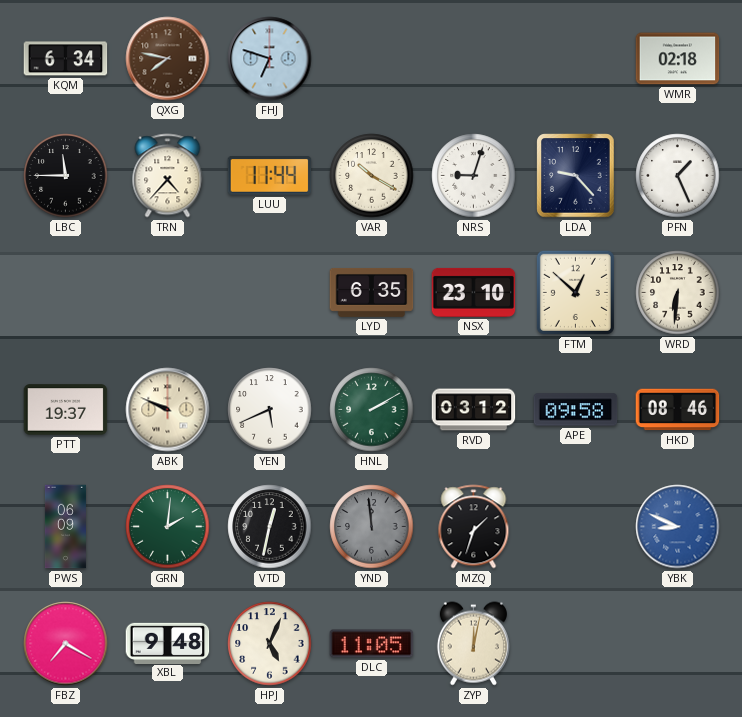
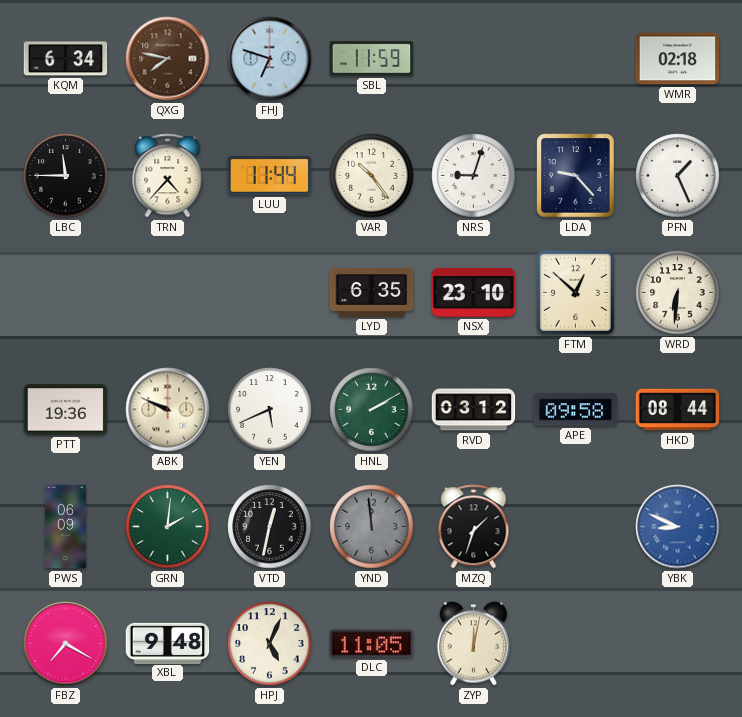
SBL: none -> 11:59 (372, 59)
VAR: 10:20 -> 10:24 (372, 176)
PTT: 19:37 -> 19:36 (66, 410)
HKD: 08:46 -> 08:44 (678, 410)
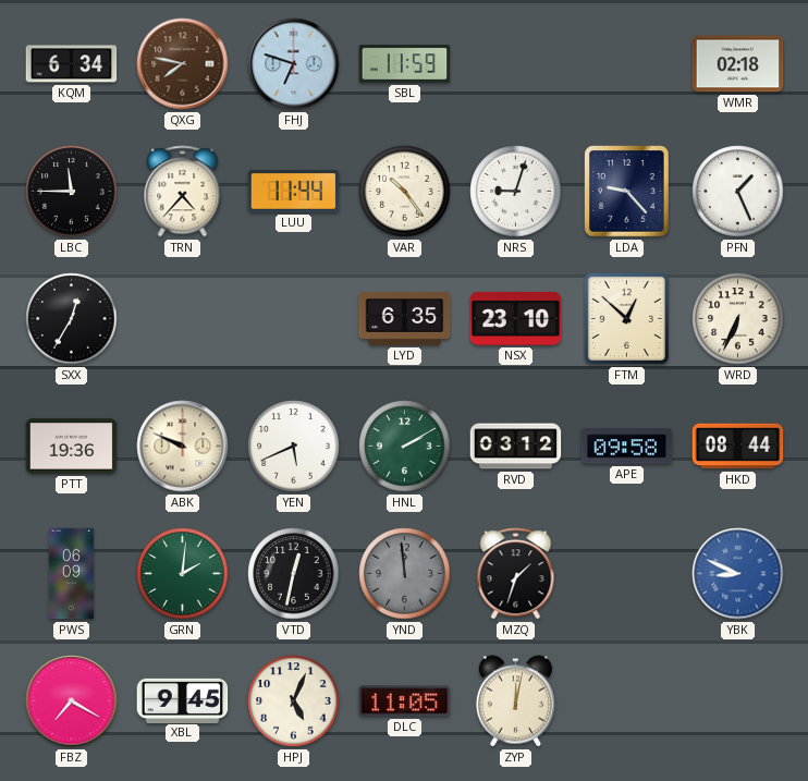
SXX: none -> 12:35 (72, 319)
WRD: 6:31 -> 6:34 (738, 319)
XBL: 9:48 -> 9:45 (183, 700)
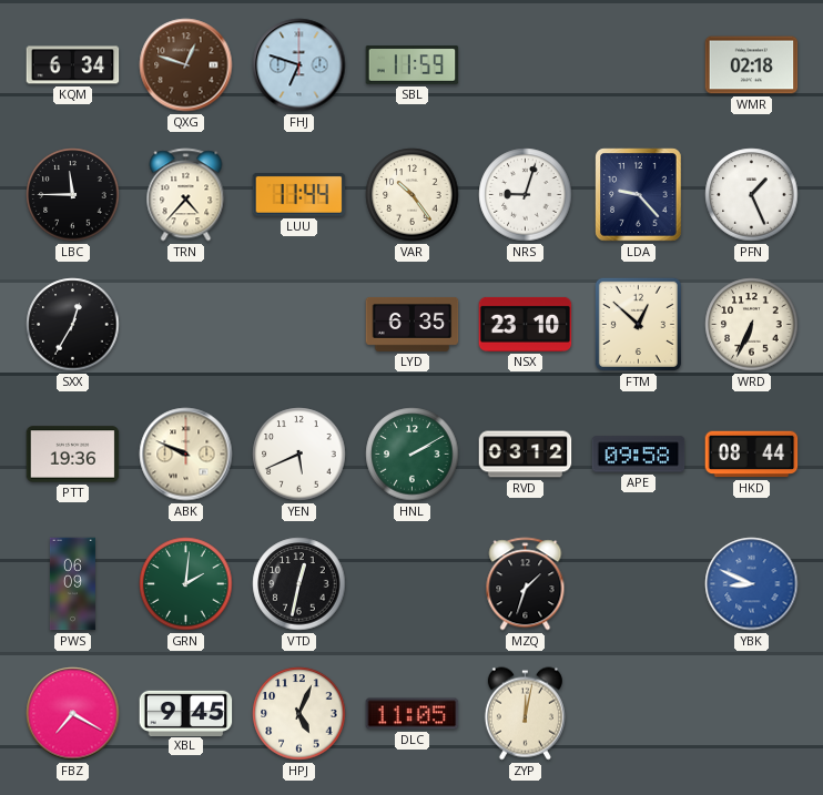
QXG: 7:47 -> 12:48 (186, 65)
YND: 11:59 -> none (405, 574)
